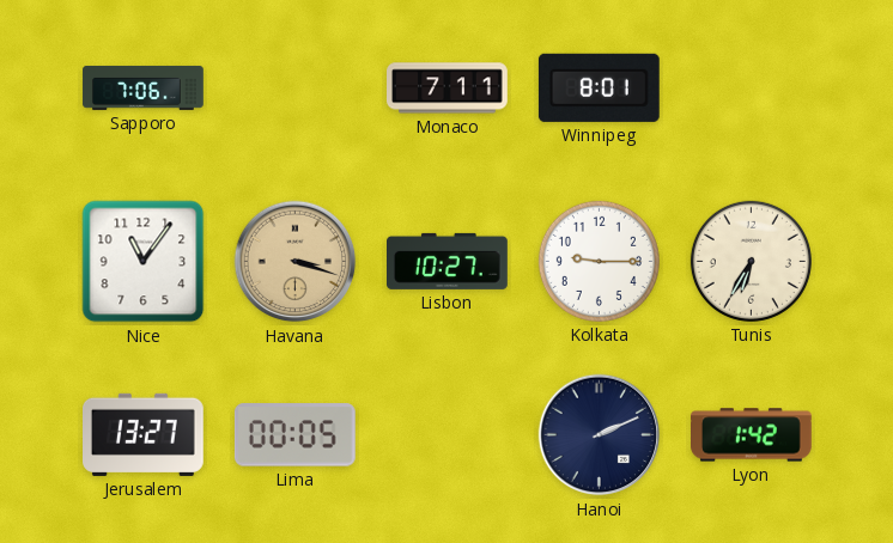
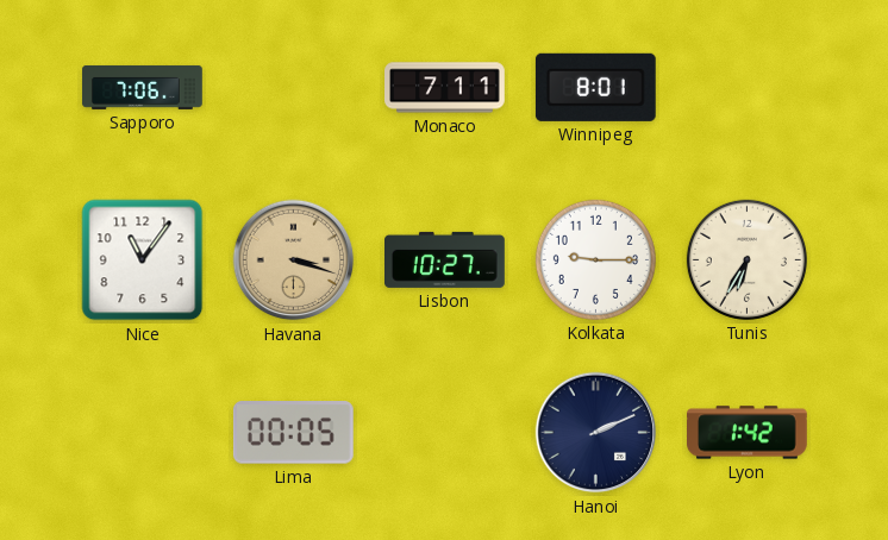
Jerusalem: 13:27 -> none (144, 434)
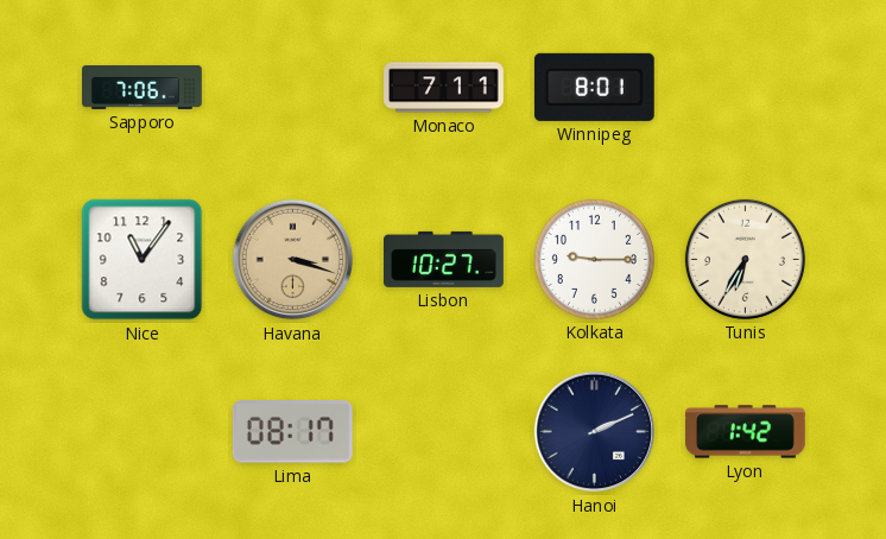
Lima: 00:05 -> 08:17 (292, 432)
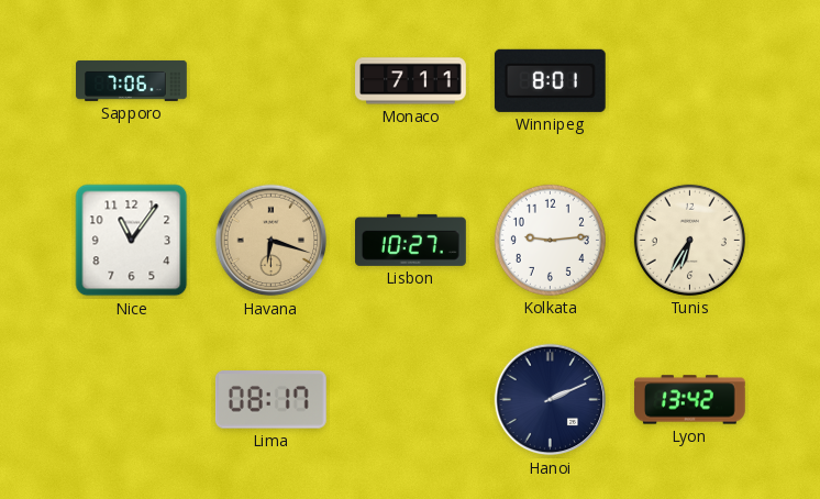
Havana: 3:18 -> 6:18 (272, 241)
Kolkata: 9:15 -> 9:14 (550, 240)
Lyon: 1:42 -> 13:42 (690, 400)
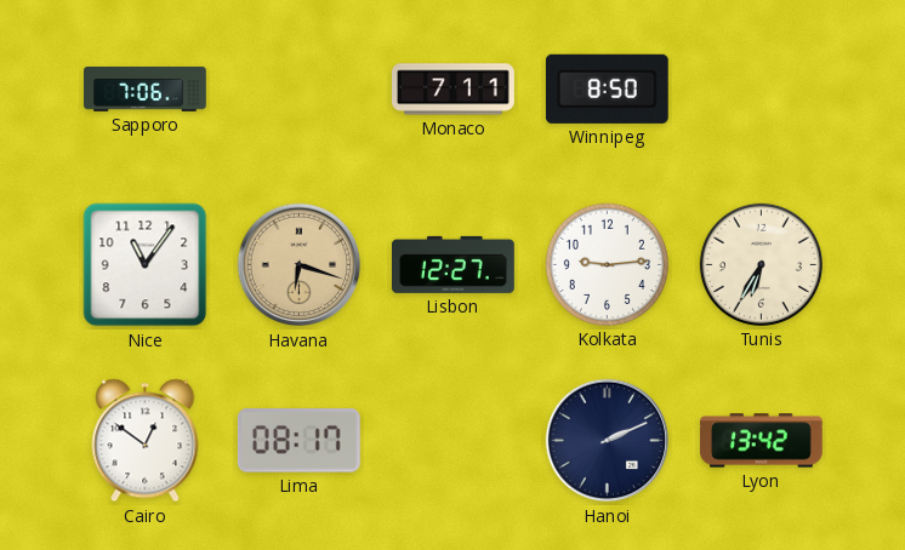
Winnipeg: 8:01 -> 8:50 (607, 88)
Lisbon: 10:27 -> 12:27 (454, 264)
Cairo: none -> 12:51 (146, 441)
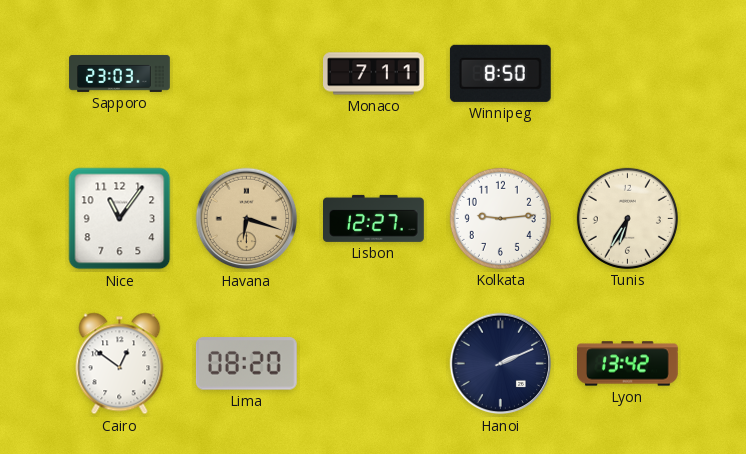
Sapporo: 7:06 -> 23:03 (120, 73)
Lima: 08:17 -> 08:20 (246, 364)
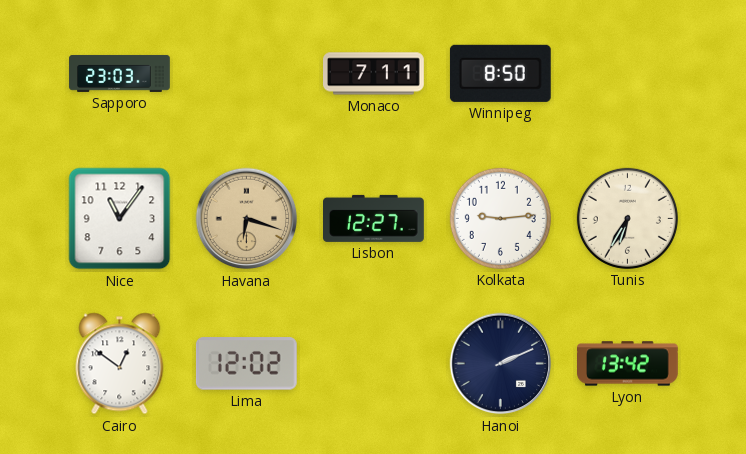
Lima: 08:20 -> 12:02 (246, 364)
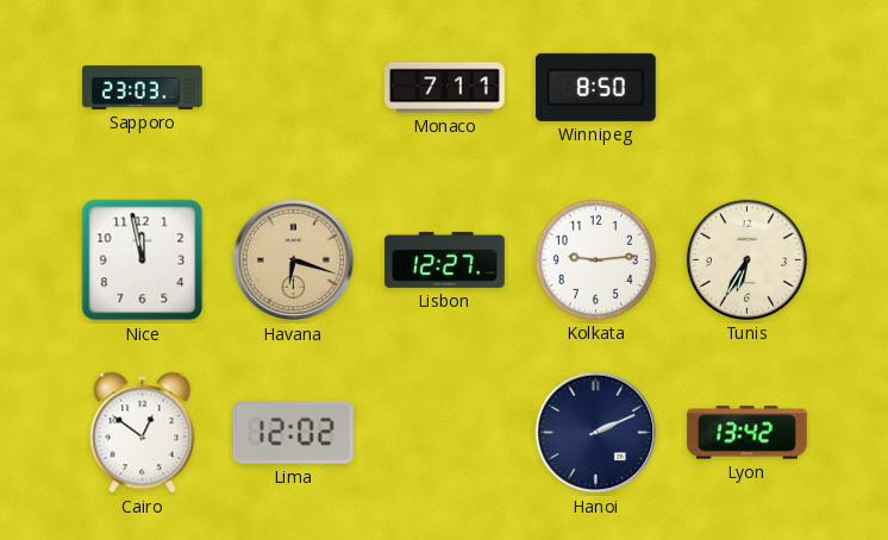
Nice: 11:06 -> 11:58 (143, 260)
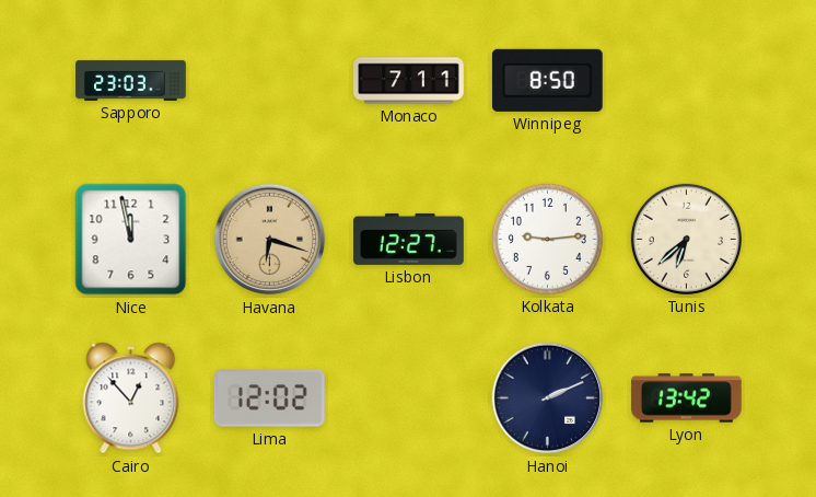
Tunis: 6:35 -> 6:38 (686, 239)
Cairo: 12:51 -> 12:53 (131, 398)
